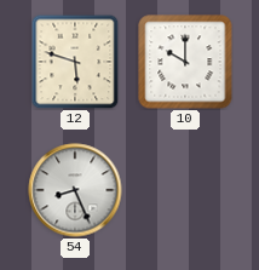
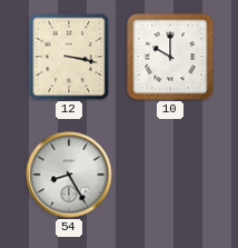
12: 5:48 -> 3:17 (69, 57)
54: 8:26 -> 8:25 (69, 175)
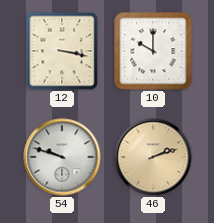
54: 8:25 -> 9:48 (62, 157)
46: none -> 2:12 (153, 157)
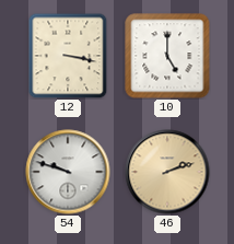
10: 10:00 -> 5:00 (167, 56)
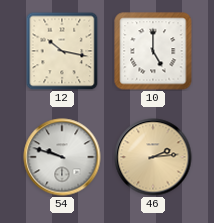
12: 3:17 -> 10:17 (62, 51)
46: 2:12 -> 2:14 (153, 157)
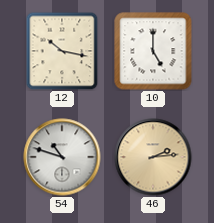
54: 9:48 -> 10:48 (62, 157)
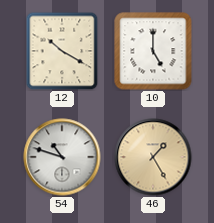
12: 10:17 -> 10:20 (62, 51)
46: 2:14 -> 1:25 (153, 157)
